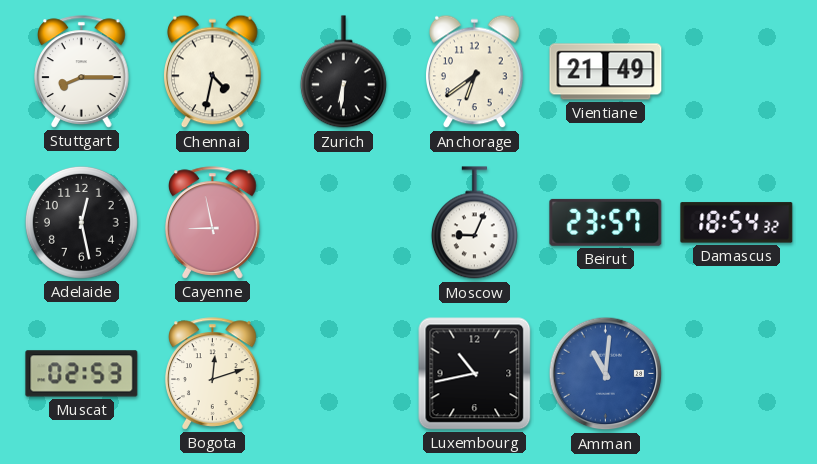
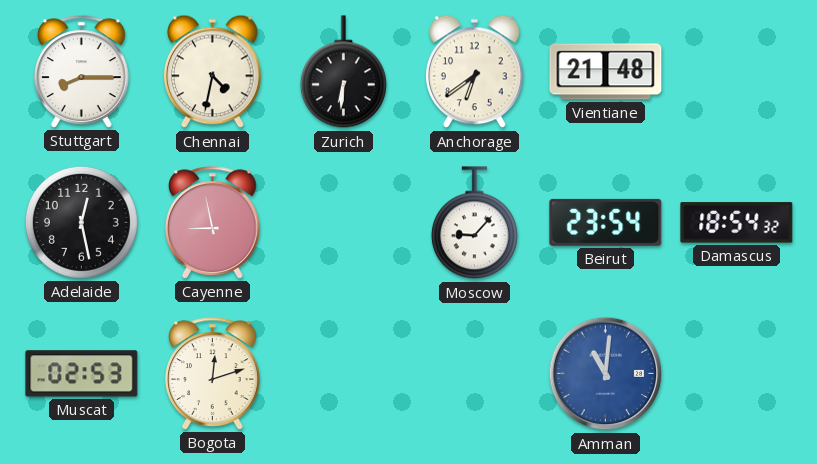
Vientiane: 21:49 -> 21:48 (606, 72)
Moscow: 9:04 -> 9:07 (474, 223)
Beirut: 23:57 -> 23:54 (606, 222)
Luxembourg: 10:43 -> none (475, 374)
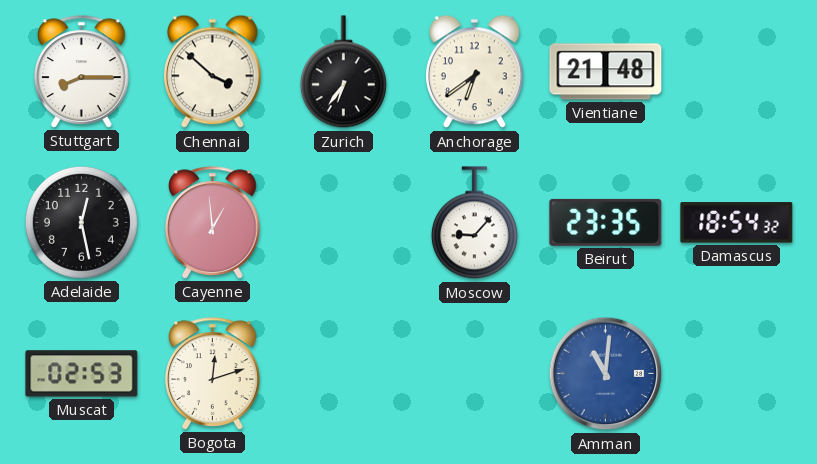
Chennai: 4:32 -> 3:52 (213, 72)
Zurich: 6:31 -> 6:36 (343, 72)
Cayenne: 8:58 -> 12:59 (213, 223)
Beirut: 23:54 -> 23:35 (606, 222)
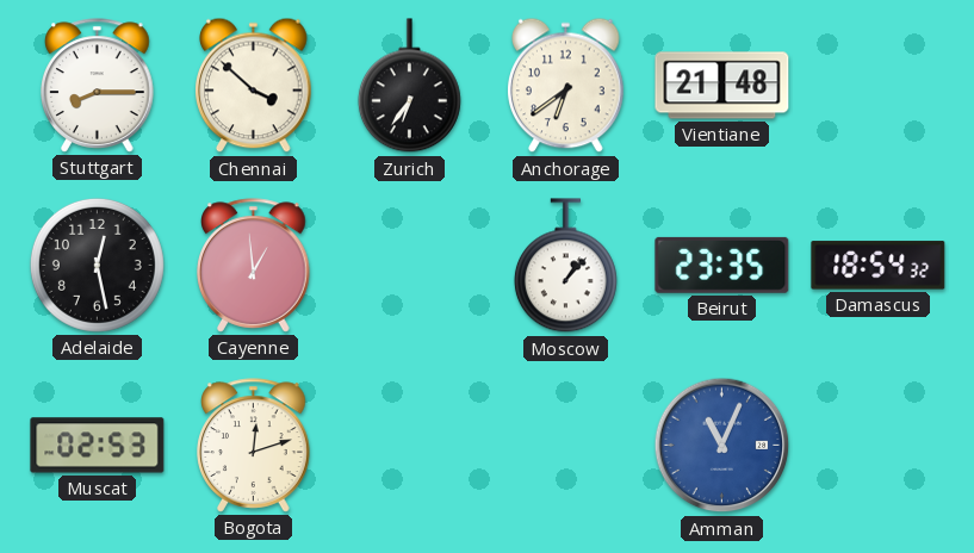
Moscow: 9:07 -> 1:07 (565, 266)
Amman: 11:01 -> 11:04 (722, 446)
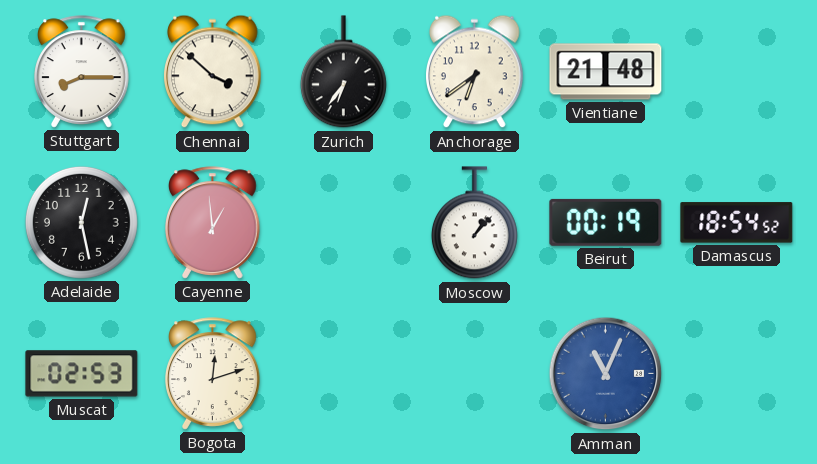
Beirut: 23:35 -> 00:19 (606, 222)
Damascus: 18:54:32 -> 18:54:52 (737, 223)
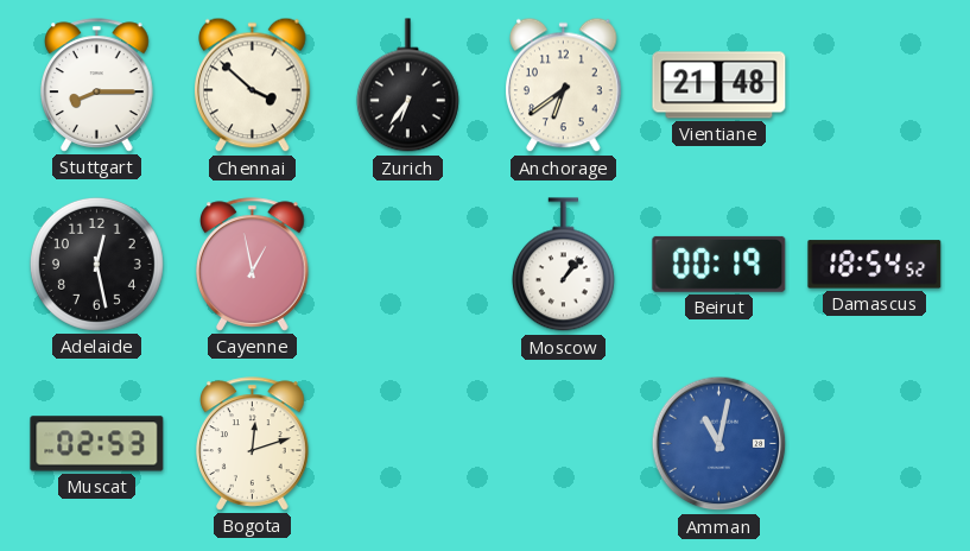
Cayenne: 12:59 -> 12:58 (253, 265)
Amman: 11:04 -> 11:02 (719, 444)
